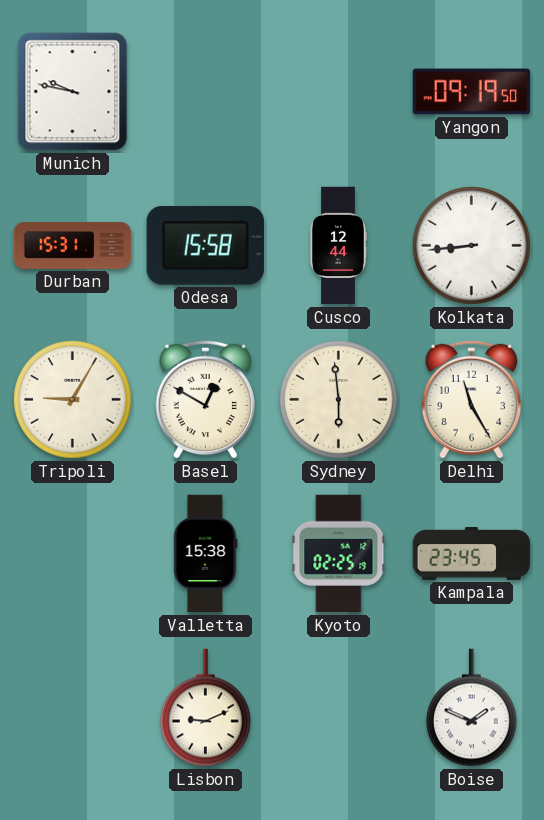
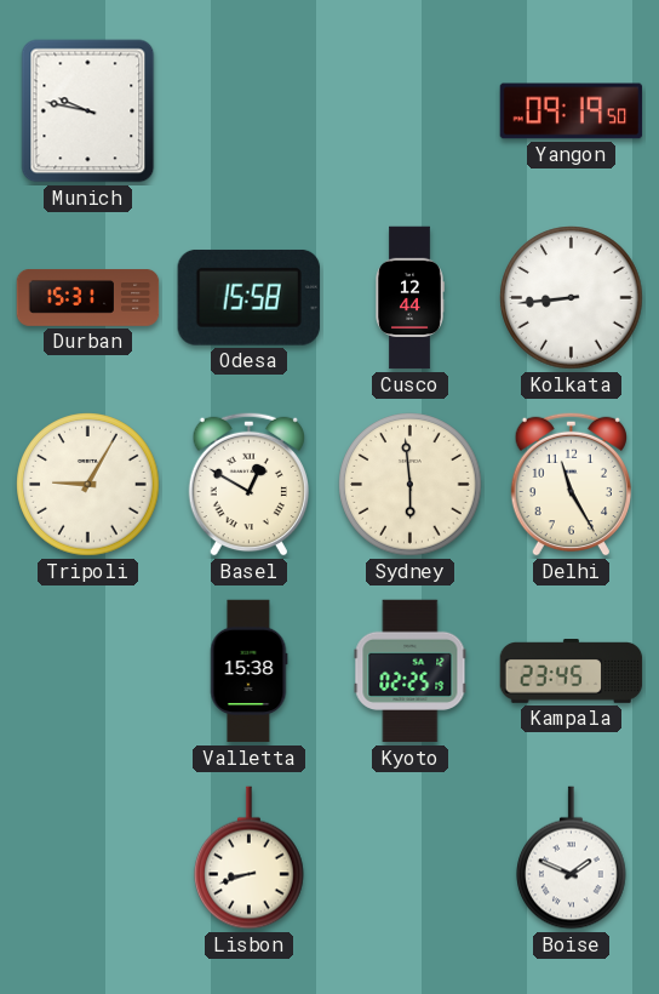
Lisbon: 9:11 -> 8:42 (250, 858)
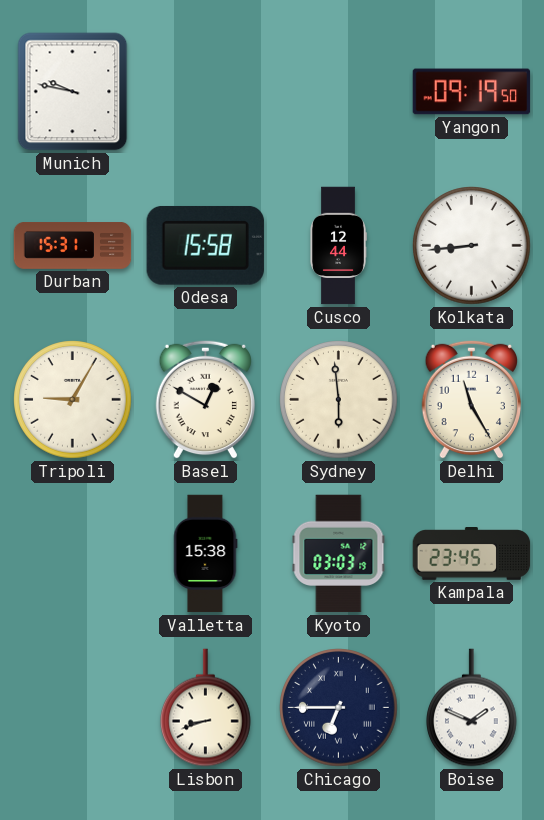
Kyoto: 02:25 -> 03:03 (339, 554)
Chicago: none -> 6:45 (339, 708)
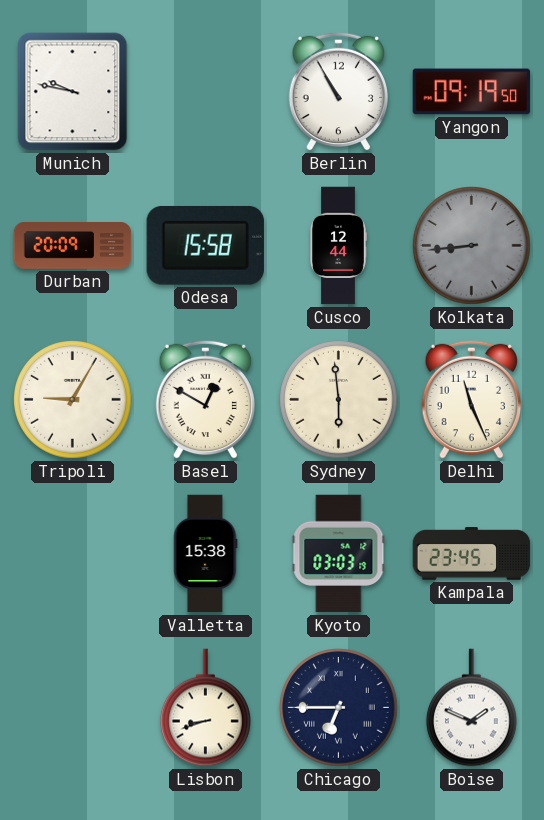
Berlin: none -> 10:55 (338, 91)
Durban: 15:31 -> 20:09 (73, 246)
Kolkata dial: white -> grey (472, 246)
Delhi: 11:25 -> 11:26 (471, 399)
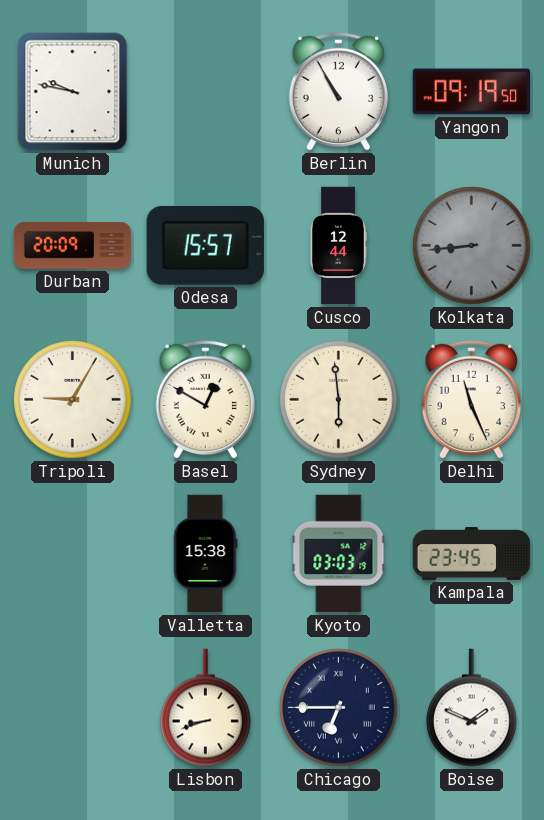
Odesa: 15:58 -> 15:57 (205, 245)
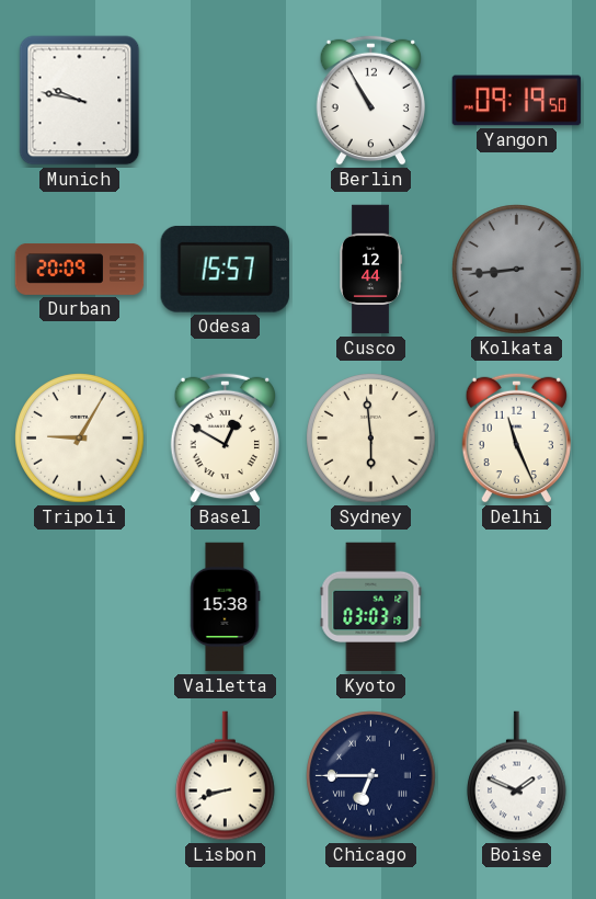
Kampala: 23:45 -> none (472, 554)
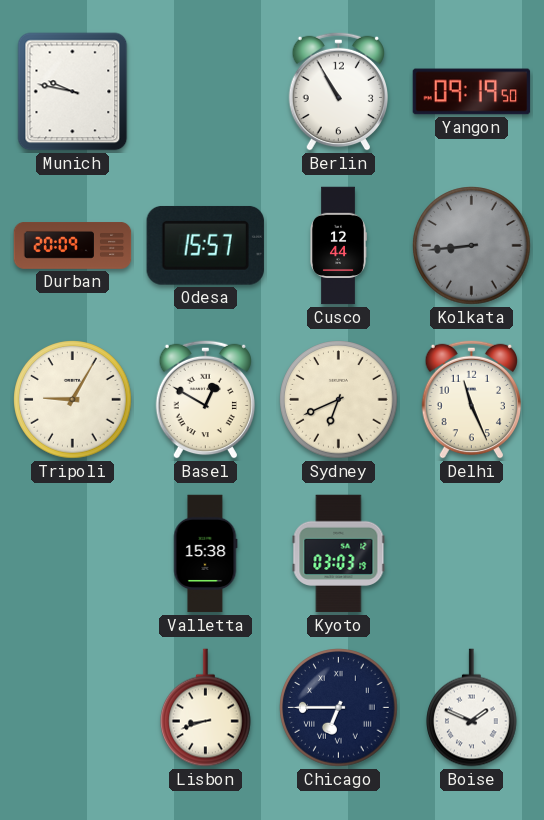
Sydney: 5:59 -> 6:41 (339, 400)
